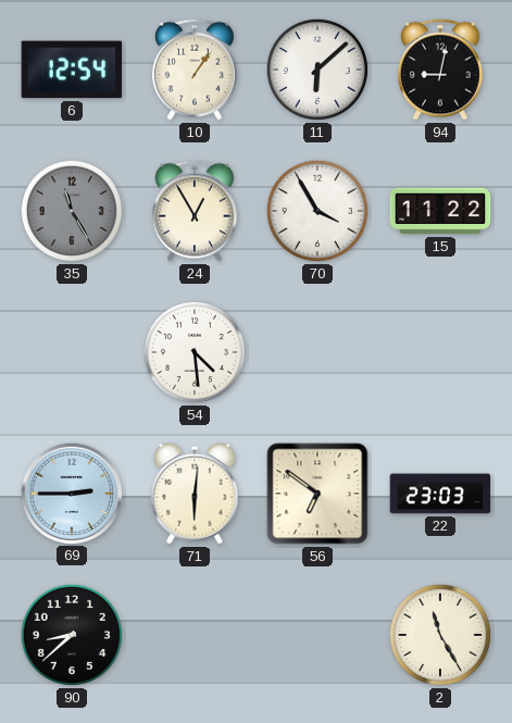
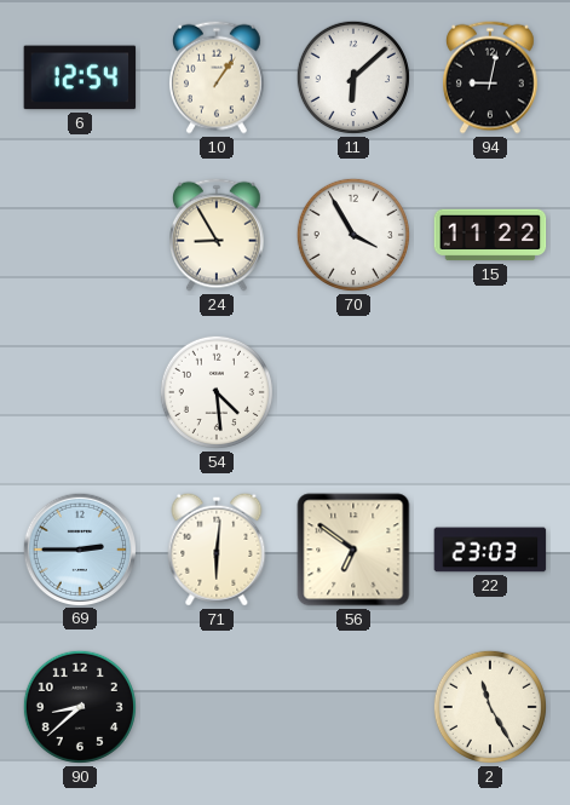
35: 11:25 -> none (72, 211)
24: 12:55 -> 8:55 (218, 235)
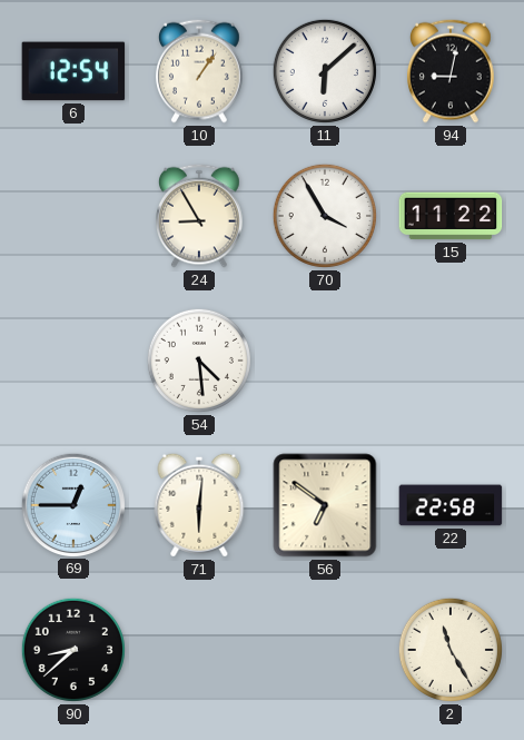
69: 2:45 -> 12:45 (72, 504)
22: 23:03 -> 22:58 (451, 505)
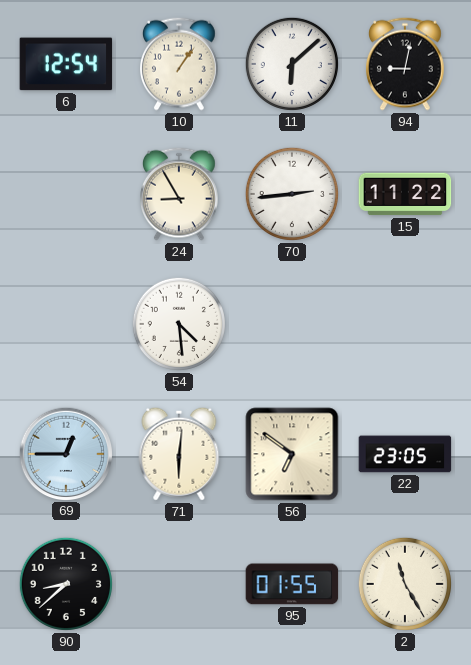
70: 3:55 -> 2:44 (292, 194)
22: 22:58 -> 23:05 (405, 454)
95: none -> 01:55 (292, 584)
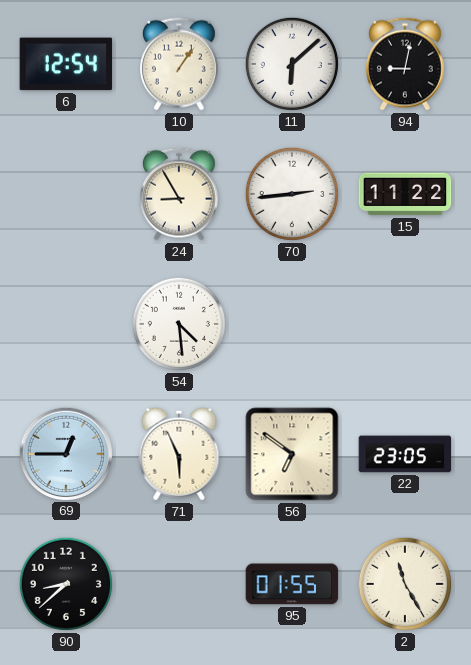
71: 6:01 -> 5:56 (179, 454)
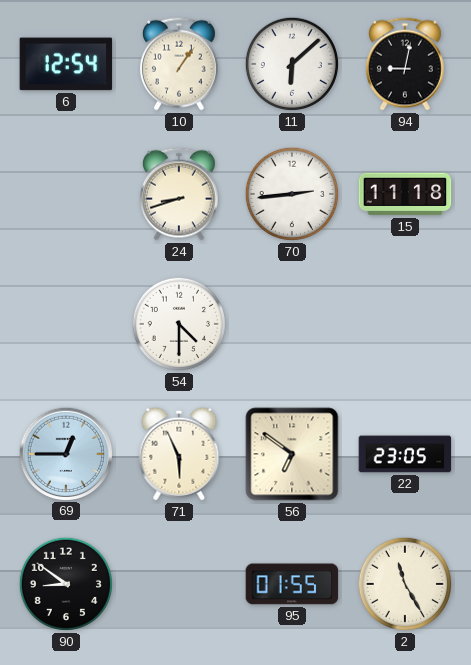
24: 8:55 -> 8:42 (180, 194)
15: 11:22 -> 11:18 (405, 194)
54: 4:29 -> 4:30 (179, 324)
90: 8:38 -> 8:51 (66, 584)
